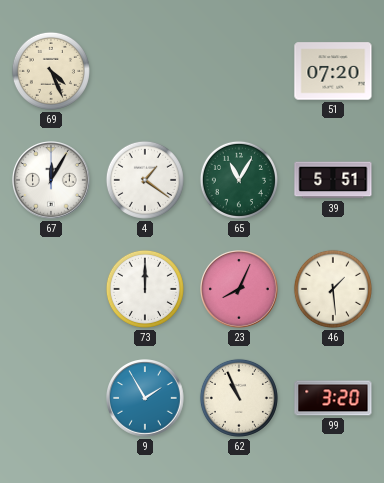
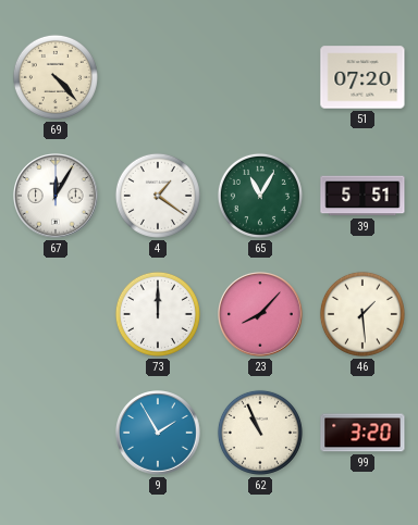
69: 4:26 -> 4:23 (56, 77)
23: 8:04 -> 8:07 (260, 314)
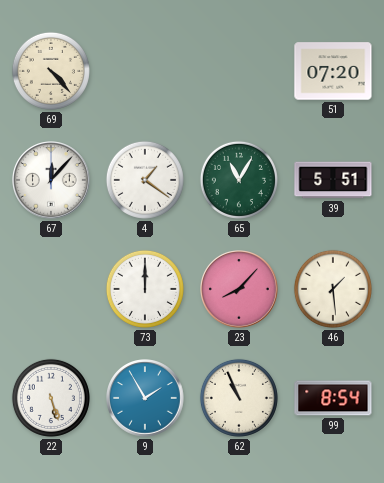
67: 12:05 -> 12:07 (51, 180)
22: none -> 5:27 (51, 398)
99: 3:20 -> 8:54 (333, 398)
